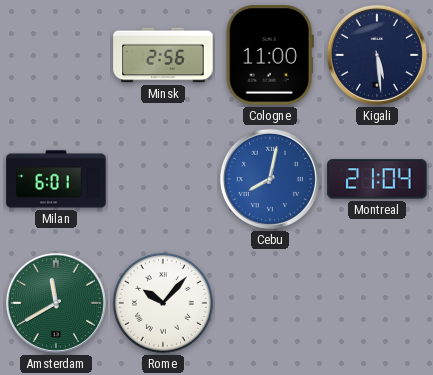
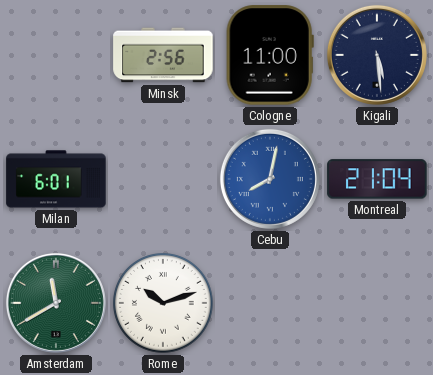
Rome: 10:07 -> 10:12 (164, 304)
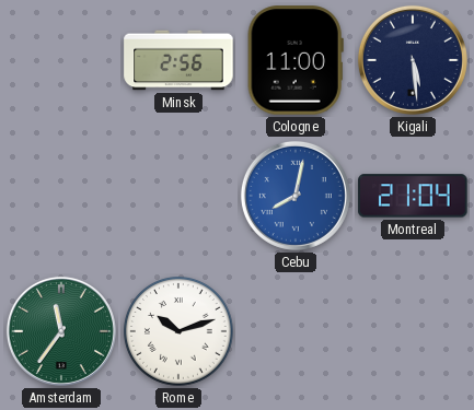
Milan: 6:01 -> none (56, 179)
Amsterdam: 11:40 -> 11:36 (61, 331)
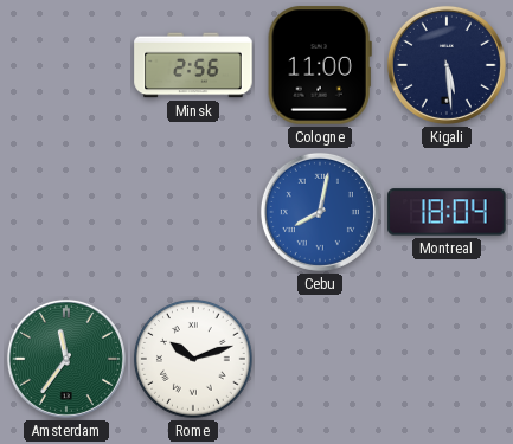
Montreal: 21:04 -> 18:04 (447, 212)
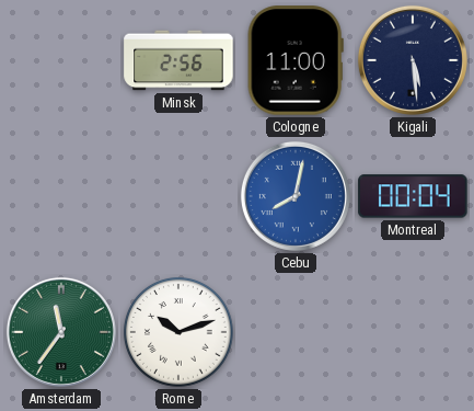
Montreal: 18:04 -> 00:04 (413, 196)
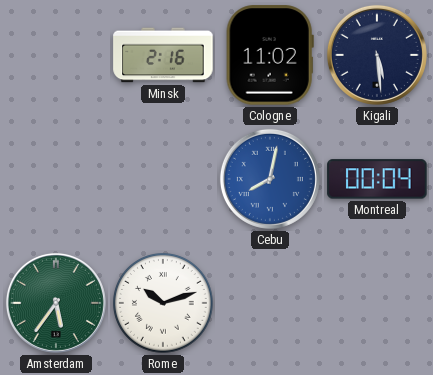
Minsk: 2:56 -> 2:16 (163, 55)
Cologne: 11:00 -> 11:02 (270, 55)
Amsterdam: 11:36 -> 5:36 (56, 303)
